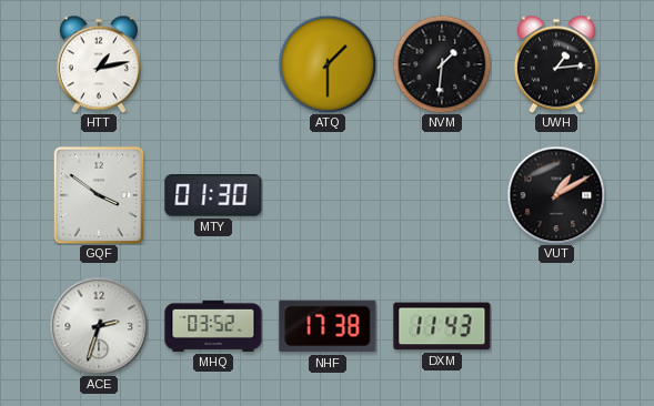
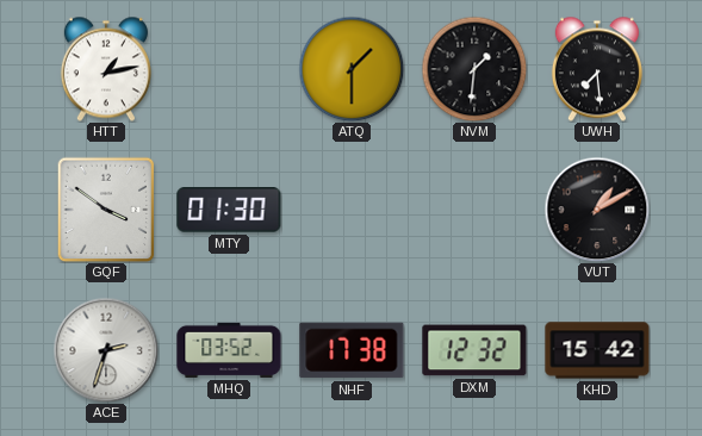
UWH: 1:14 -> 7:29 (597, 69)
DXM: 11:43 -> 12:32 (474, 350)
KHD: none -> 15:42 (597, 350)
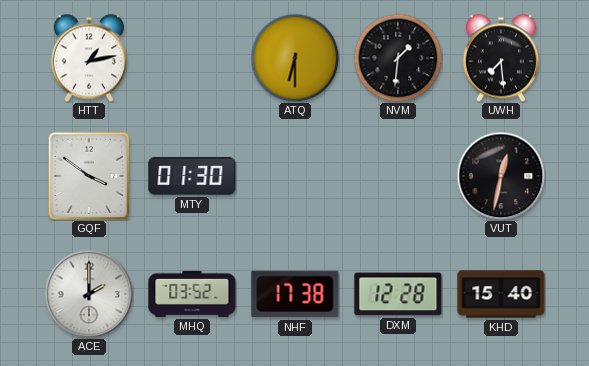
ATQ: 1:30 -> 6:30 (295, 58)
VUT: 1:10 -> 12:32 (501, 176)
ACE: 2:33 -> 2:00 (89, 294)
DXM: 12:32 -> 12:28 (398, 294)
KHD: 15:42 -> 15:40 (501, 294)
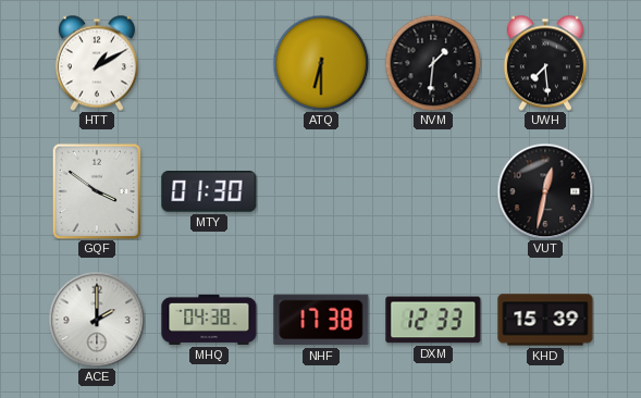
HTT: 1:13 -> 1:10 (97, 63)
MHQ: 03:52 -> 04:38 (209, 320)
DXM: 12:28 -> 12:33 (433, 320)
KHD: 15:40 -> 15:39 (545, 320)
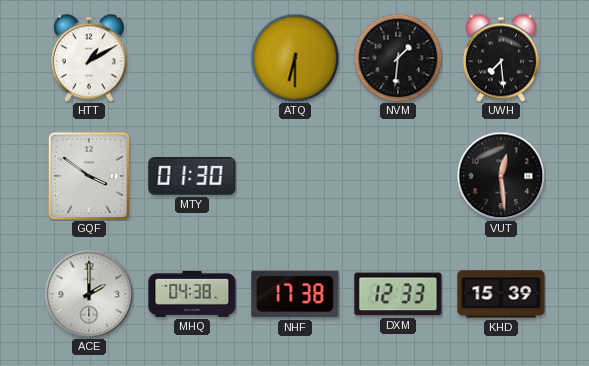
VUT: 12:32 -> 12:29 (501, 176)
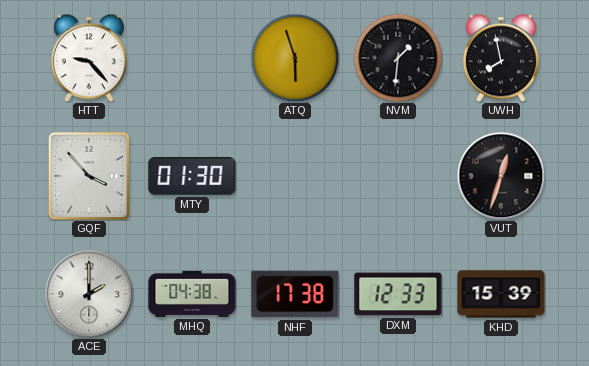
HTT: 1:10 -> 9:23 (89, 58)
ATQ: 6:30 -> 5:57 (295, 58)
UWH: 7:29 -> 7:58 (501, 58)
GQF: 3:51 -> 3:53 (89, 176)
VUT: 12:29 -> 12:33 (501, 176)
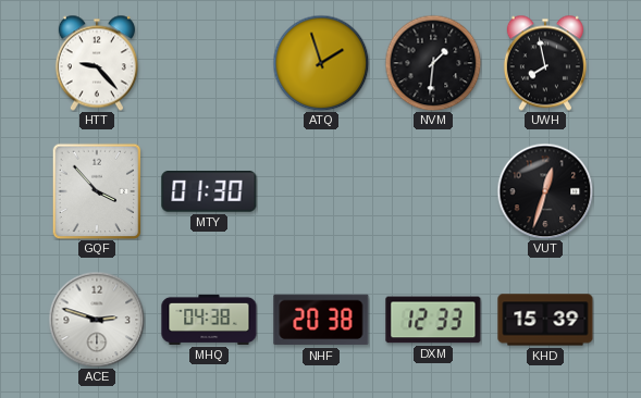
ATQ: 5:57 -> 1:57 (321, 63)
ACE: 2:00 -> 2:48 (97, 320)
NHF: 17:38 -> 20:38 (321, 320)
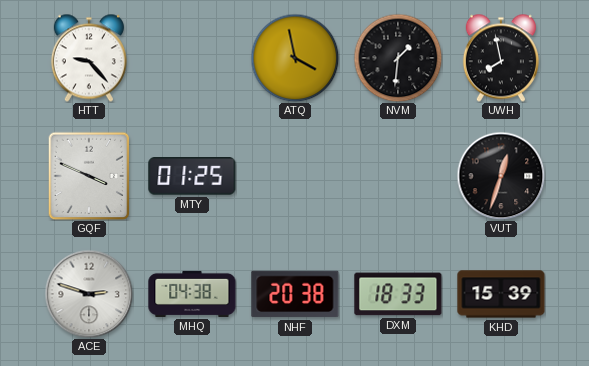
ATQ: 1:57 -> 3:58 (295, 58)
GQF: 3:53 -> 3:49 (89, 176)
MTY: 01:30 -> 01:25 (192, 176)
DXM: 12:33 -> 18:33 (398, 294)
